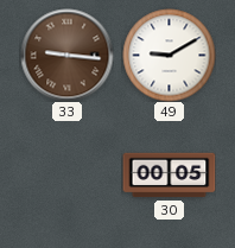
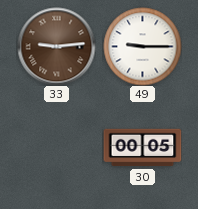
33: 9:16 -> 9:14 (56, 46)
49: 9:10 -> 9:15 (142, 46)
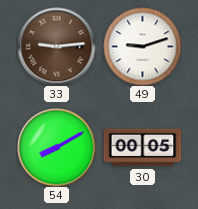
49: 9:15 -> 9:12 (142, 46)
54: none -> 8:10 (56, 147)
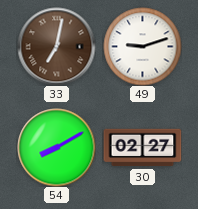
33: 9:14 -> 7:02 (56, 46)
30: 00:05 -> 02:27 (142, 148)
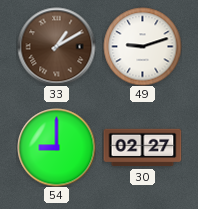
33: 7:02 -> 1:10 (56, 46)
54: 8:10 -> 9:00 (56, 147)
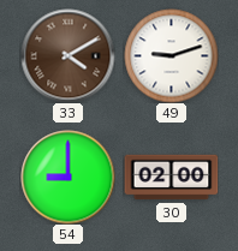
33: 1:10 -> 4:10 (67, 55)
30: 02:27 -> 02:00 (171, 178)
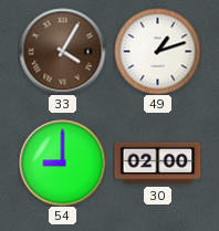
33: 4:10 -> 4:05 (62, 51)
49: 9:12 -> 1:12 (157, 51)
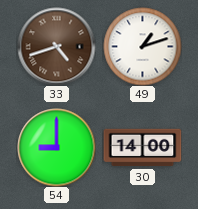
33: 4:05 -> 4:42 (56, 46)
30: 02:00 -> 14:00 (142, 148)
